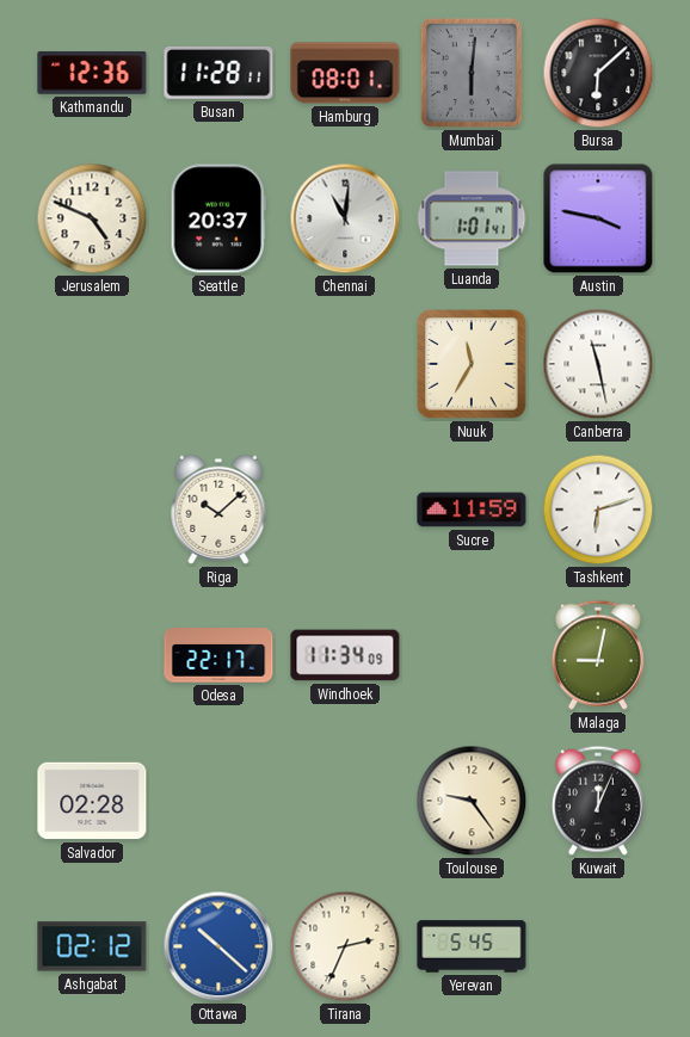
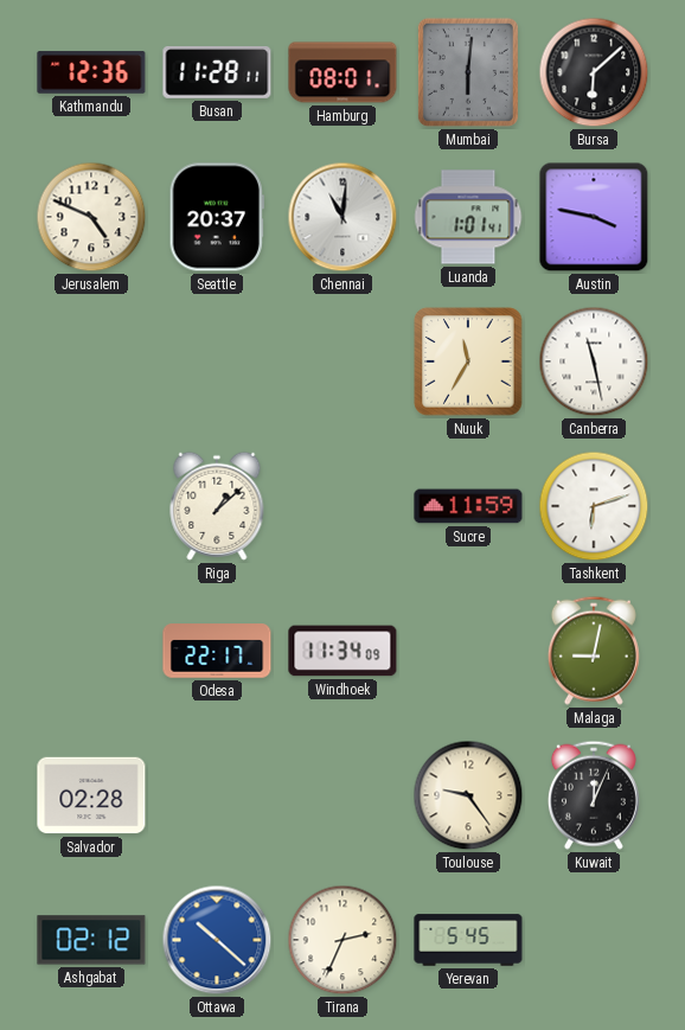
Riga: 10:08 -> 1:08 (217, 506)
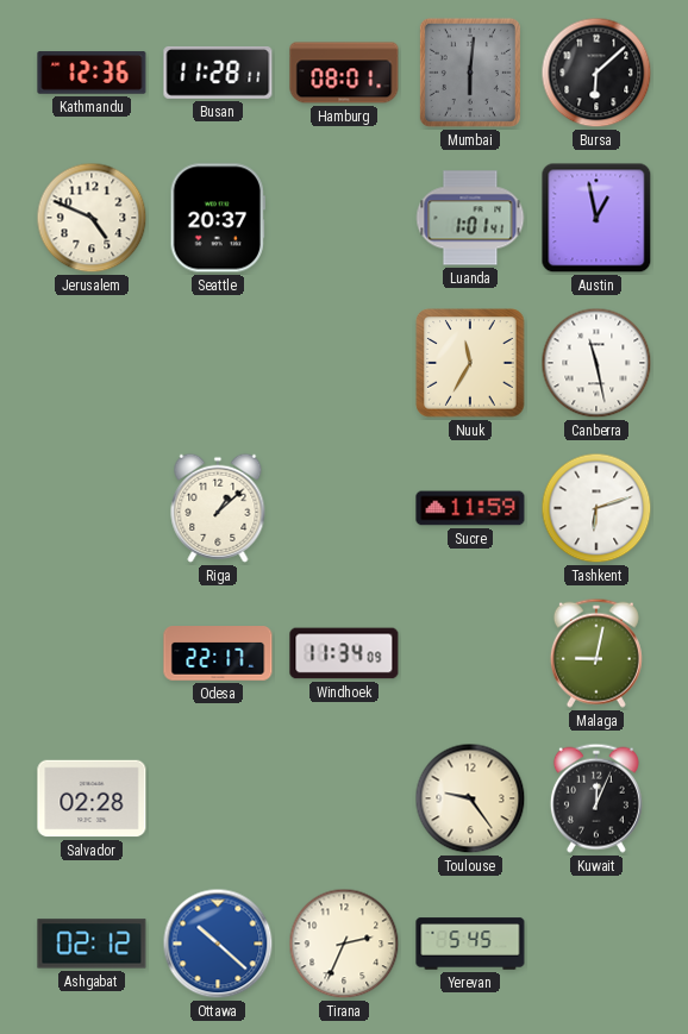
Chennai: 11:01 -> none (342, 217)
Austin: 3:47 -> 12:58 (596, 218)
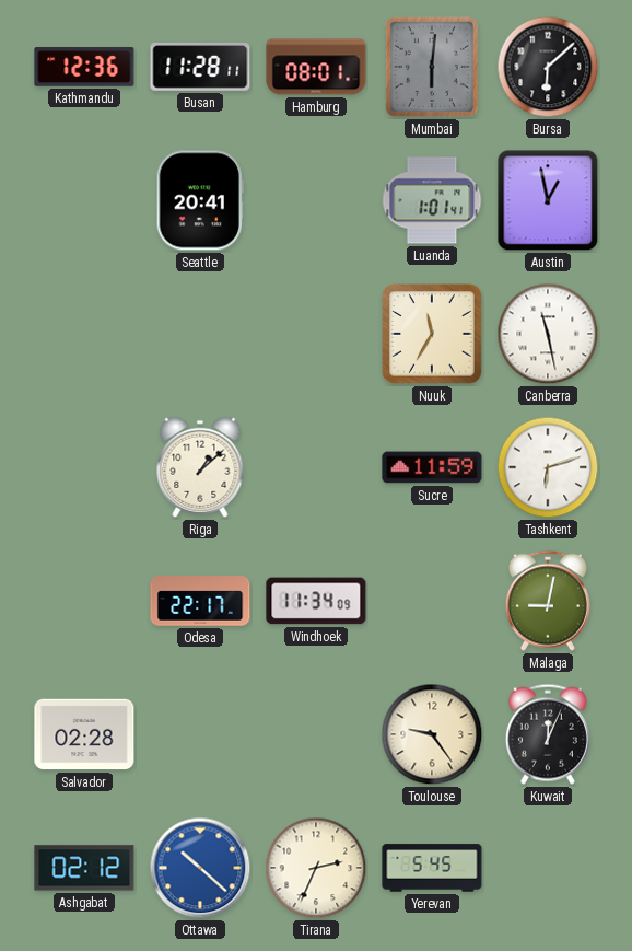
Jerusalem: 4:49 -> none (92, 218)
Seattle: 20:37 -> 20:41 (200, 200)
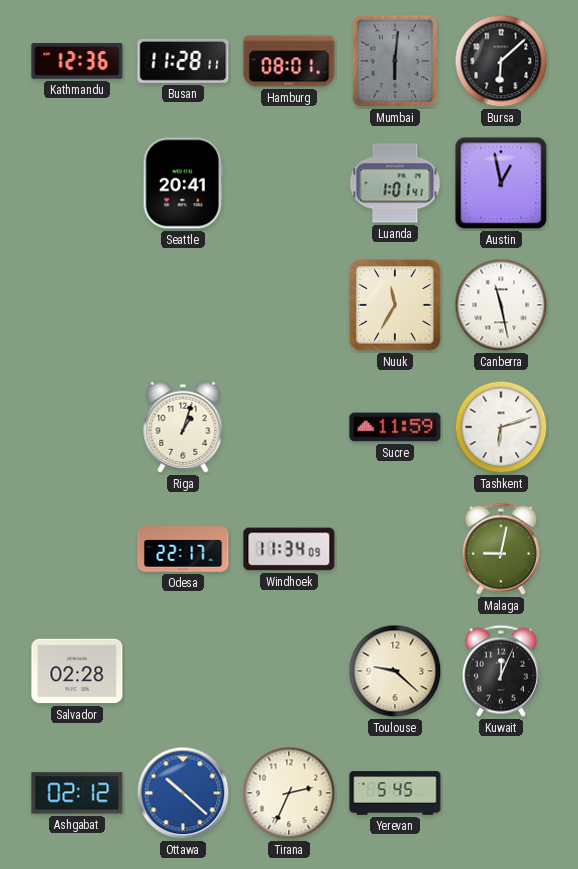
Riga: 1:08 -> 1:03 (183, 427)
Toulouse: 9:24 -> 9:22 (395, 671)
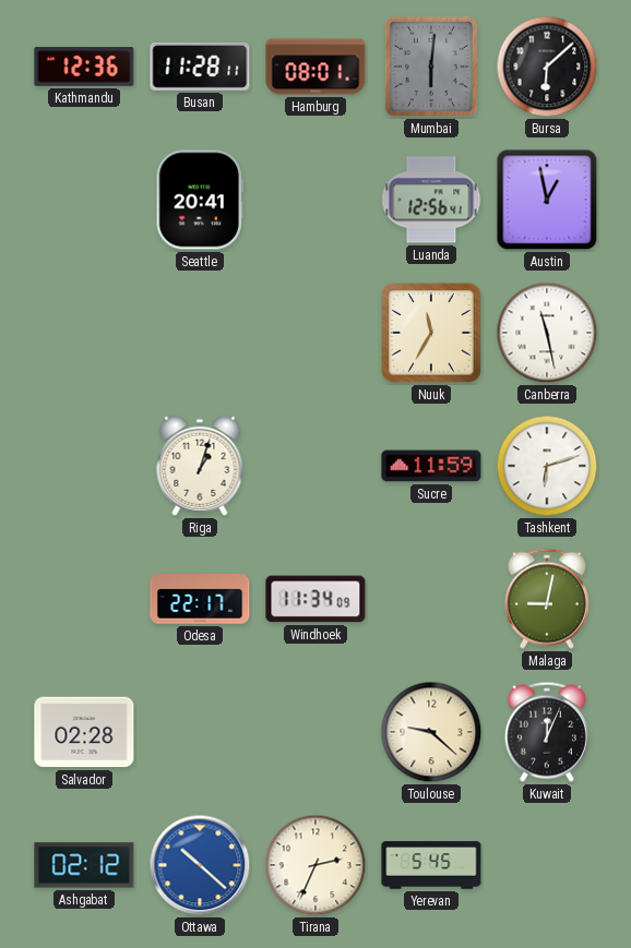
Luanda: 1:01 -> 12:56 (431, 200)
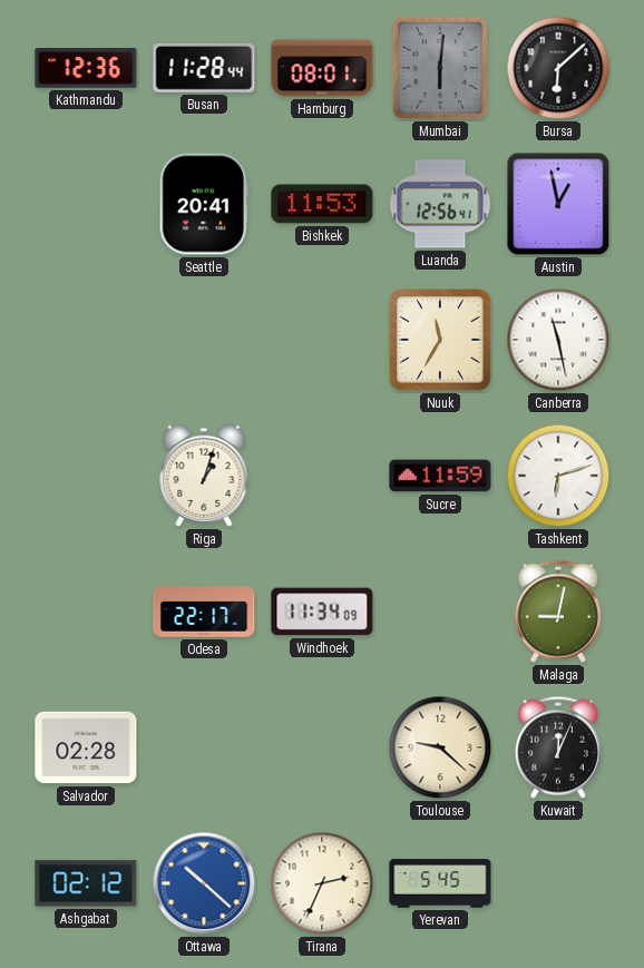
Busan: 11:28:11 -> 11:28:44 (204, 68)
Bishkek: none -> 11:53 (322, 204)
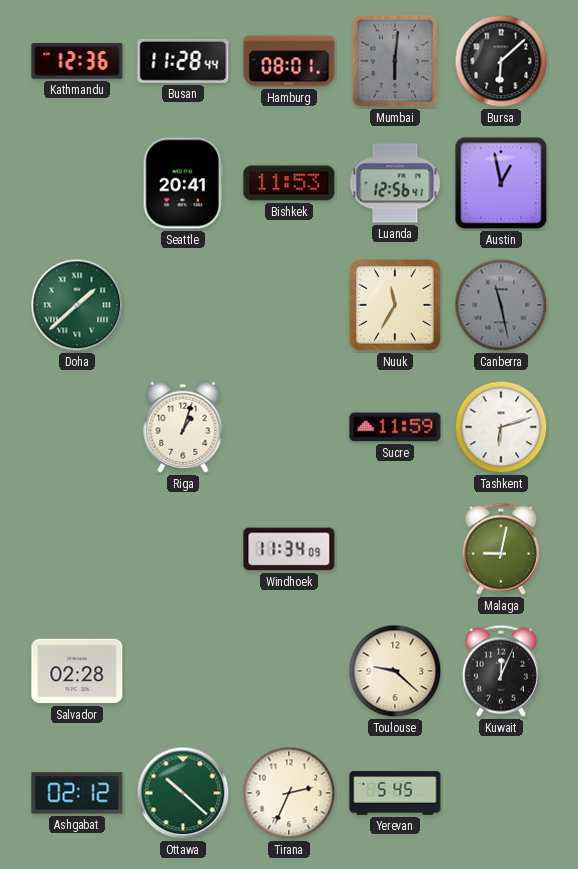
Doha: none -> 1:38 (77, 305)
Canberra dial: white -> grey (501, 305)
Odesa: 22:17 -> none (204, 612)
Ottawa dial: blue -> green (183, 793)
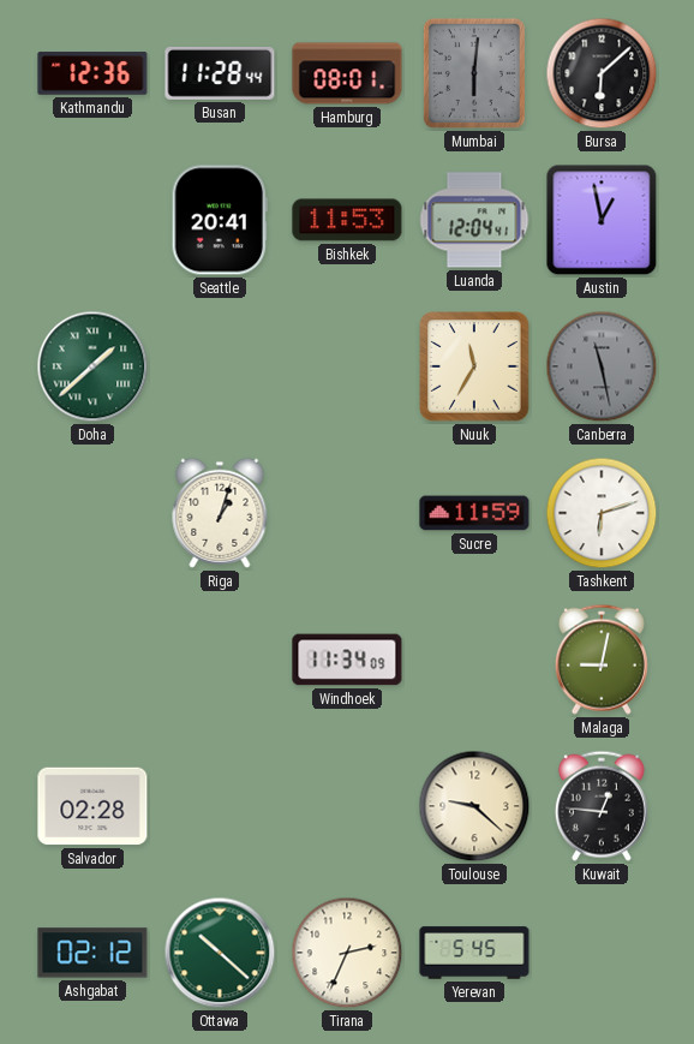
Luanda: 12:56 -> 12:04 (474, 220)
Kuwait: 12:04 -> 12:46 (602, 806)
